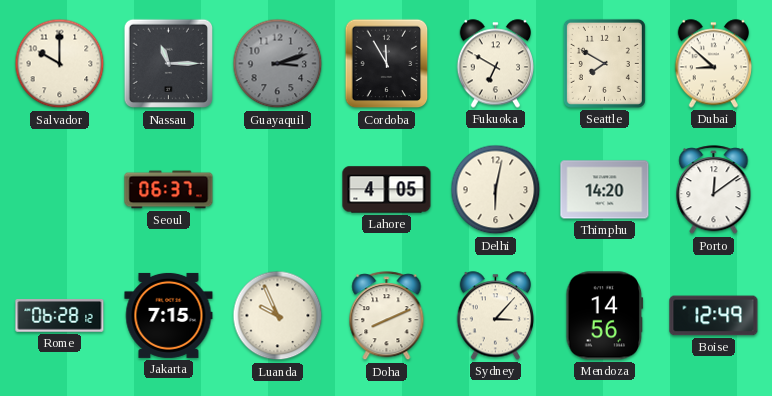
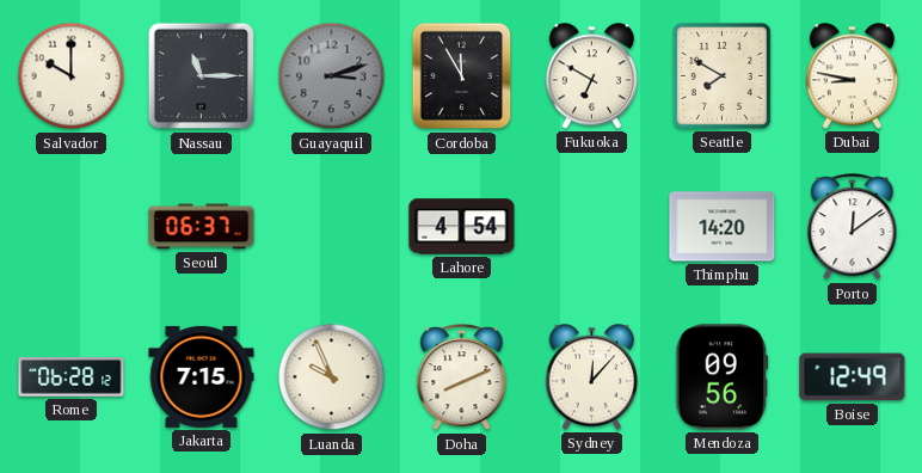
Dubai: 8:52 -> 8:47 (853, 76)
Lahore: 4:05 -> 4:54 (462, 227)
Delhi: 6:02 -> none (496, 190)
Sydney: 3:07 -> 12:07 (592, 377)
Mendoza: 14:56 -> 09:56 (723, 377)
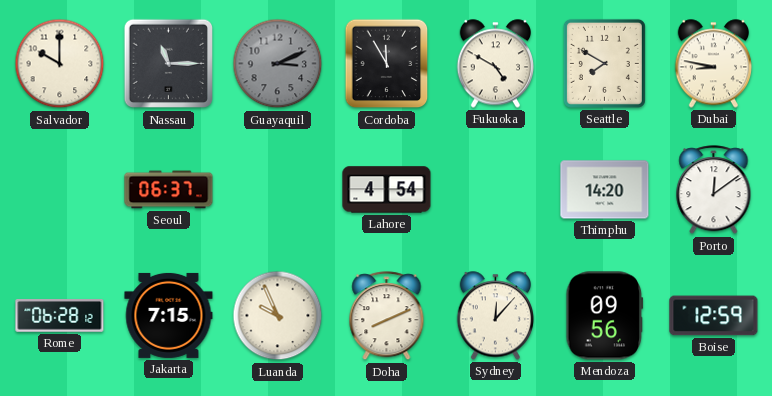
Guayaquil: 3:12 -> 3:11 (278, 64)
Fukuoka: 6:50 -> 4:50 (496, 64)
Boise: 12:49 -> 12:59 (714, 316)
